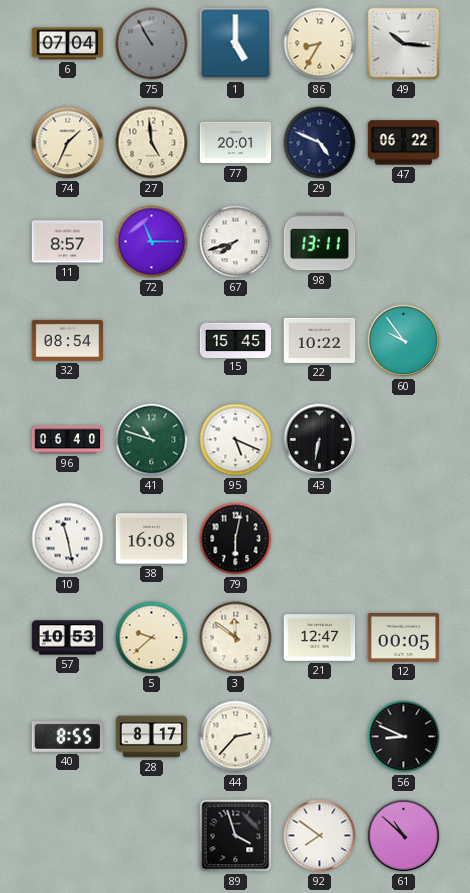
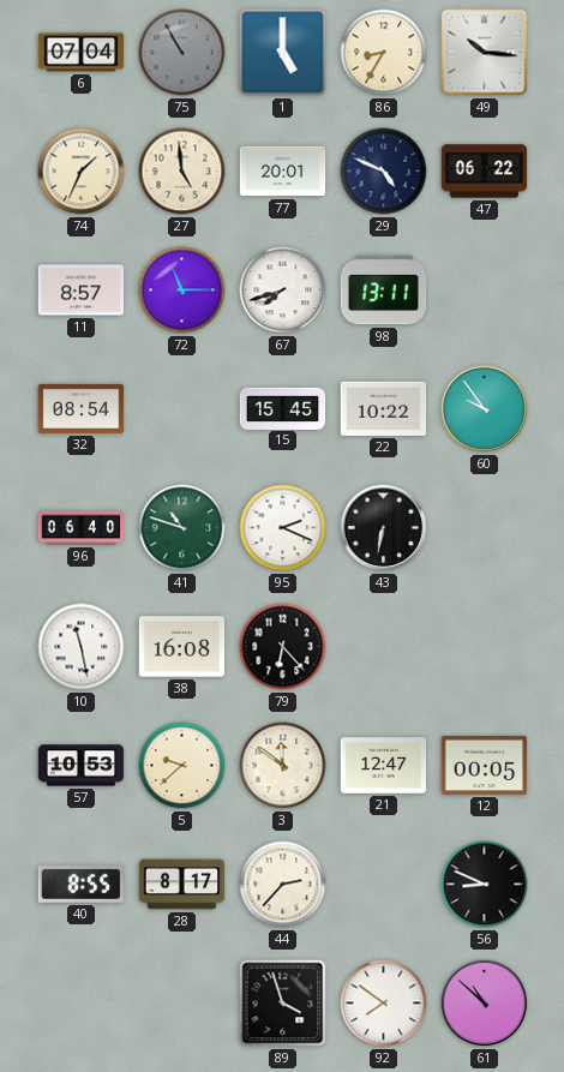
95: 5:19 -> 2:19 (283, 528)
79: 6:02 -> 6:23 (283, 647)
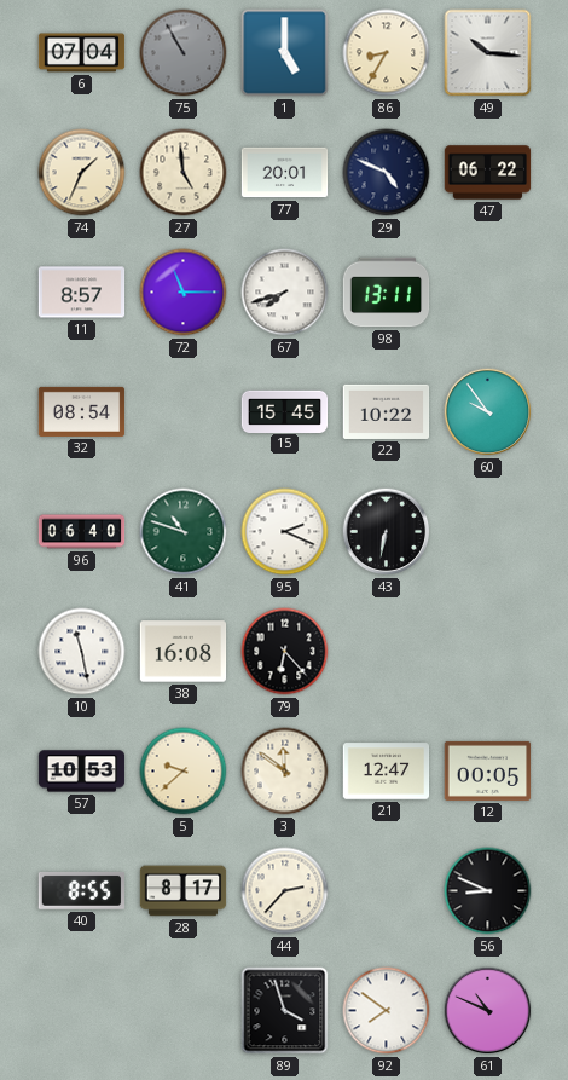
61: 10:52 -> 10:49 (488, 1011)
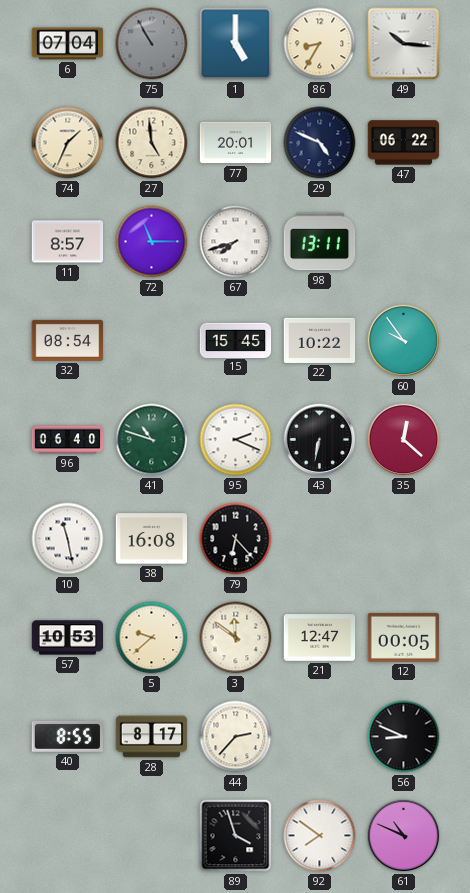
35: none -> 12:22 (404, 440)
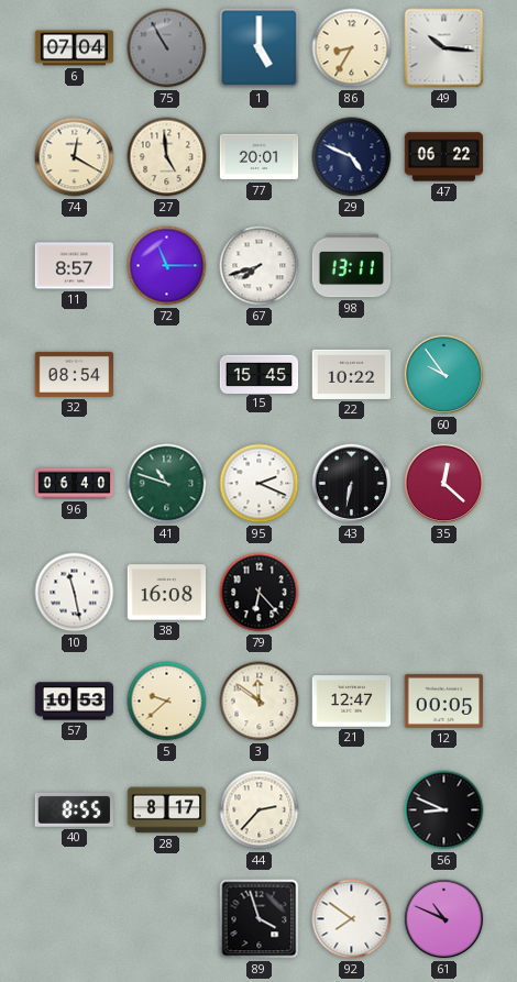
74: 1:34 -> 12:20 (75, 157)
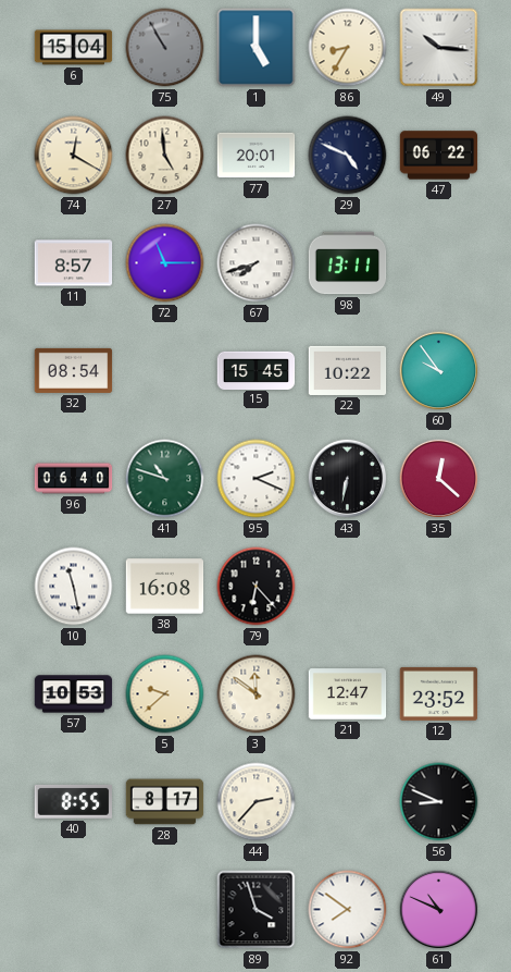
6: 07:04 -> 15:04 (74, 48)
12: 00:05 -> 23:52 (439, 693)
